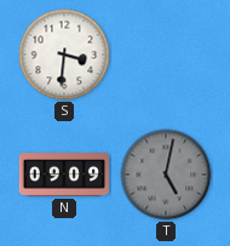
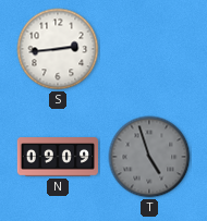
S: 3:31 -> 2:44 (58, 49)
T: 5:02 -> 4:57 (149, 157)
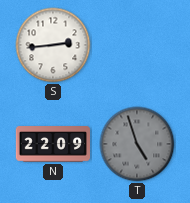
N: 09:09 -> 22:09 (52, 144)
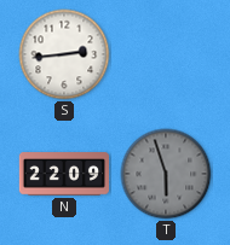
T: 4:57 -> 5:57 (166, 174)
